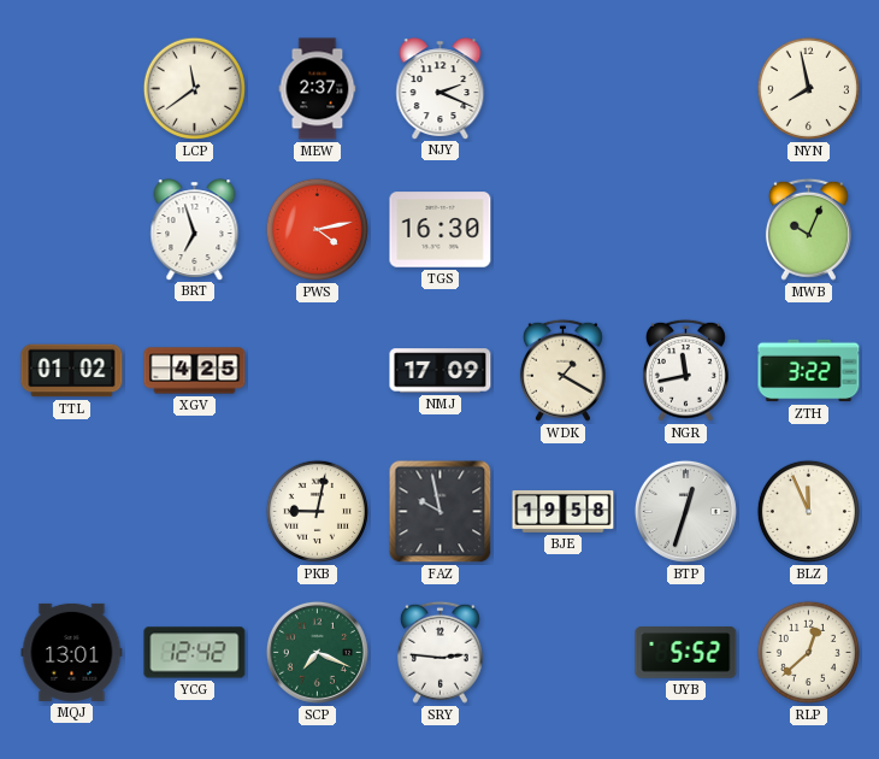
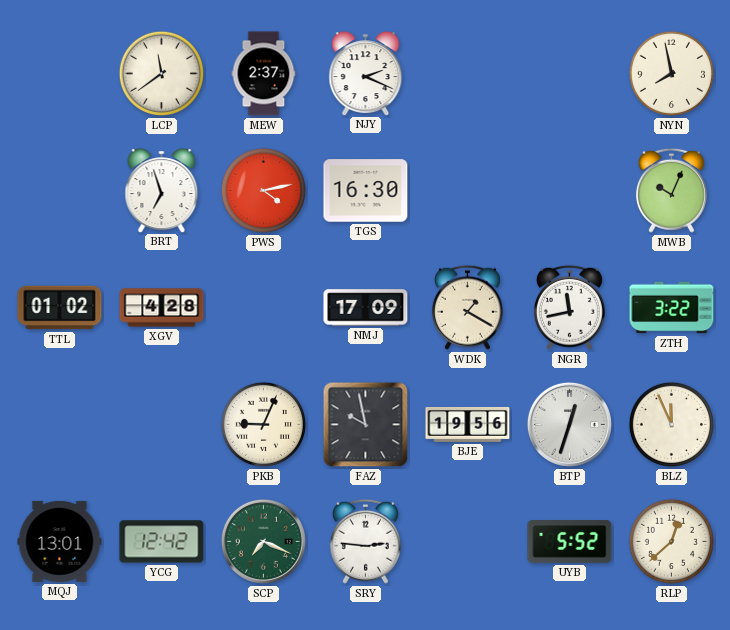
XGV: 4:25 -> 4:28 (162, 308)
PKB: 9:02 -> 9:04 (263, 424)
BJE: 19:58 -> 19:56 (468, 424)
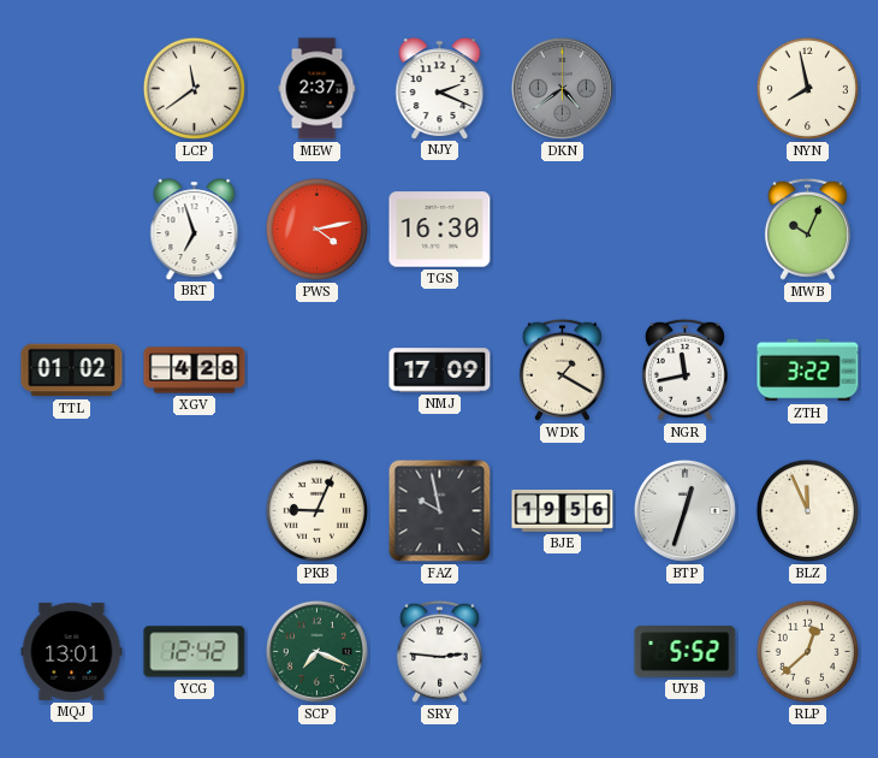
DKN: none -> 4:39 (562, 88)
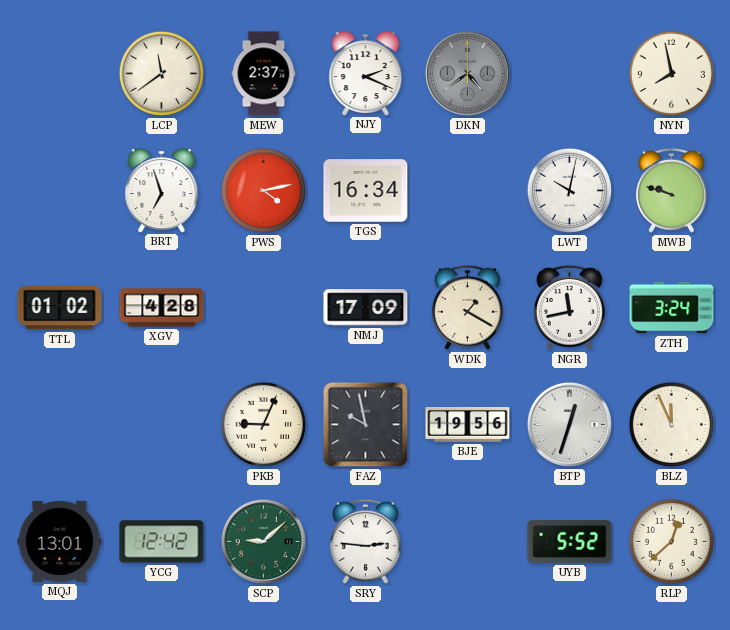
TGS: 16:30 -> 16:34 (366, 191)
LWT: none -> 10:02 (569, 190)
MWB: 10:04 -> 9:48 (671, 190)
ZTH: 3:22 -> 3:24 (672, 308)
SCP: 7:19 -> 9:08 (263, 541)
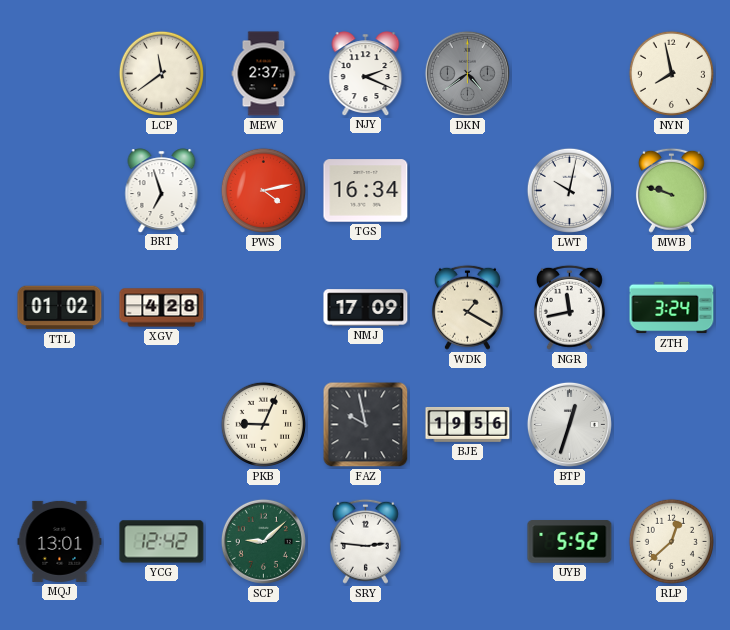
BLZ: 11:56 -> none (671, 424)
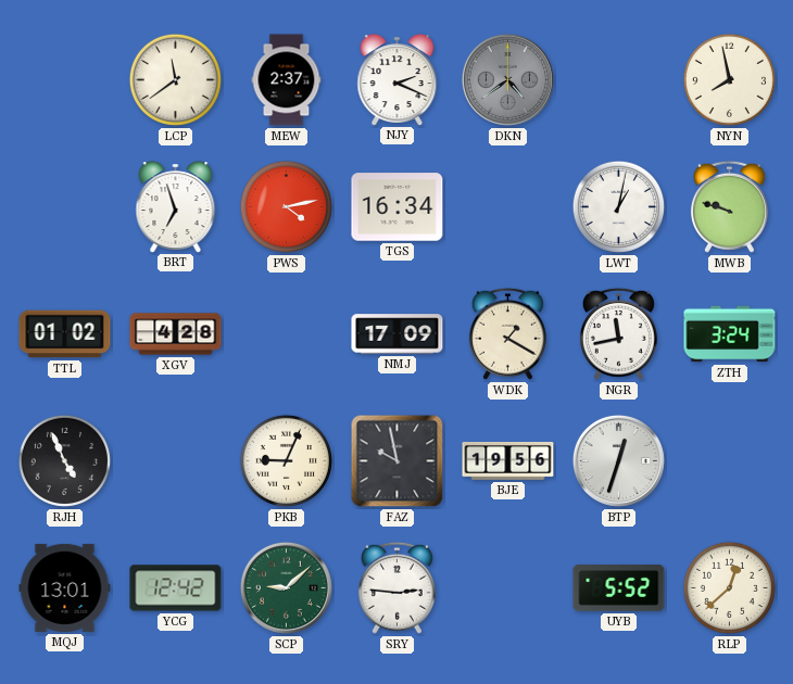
LWT: 10:02 -> 1:02 (618, 206)
RJH: none -> 4:56 (64, 460)
